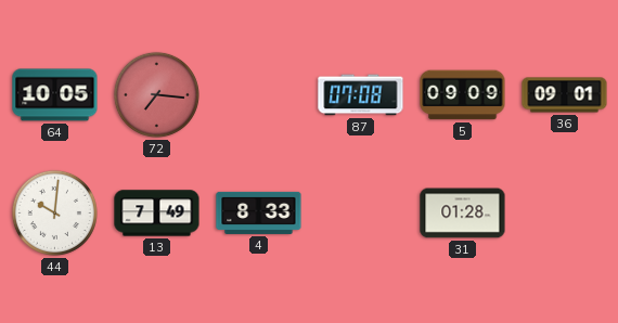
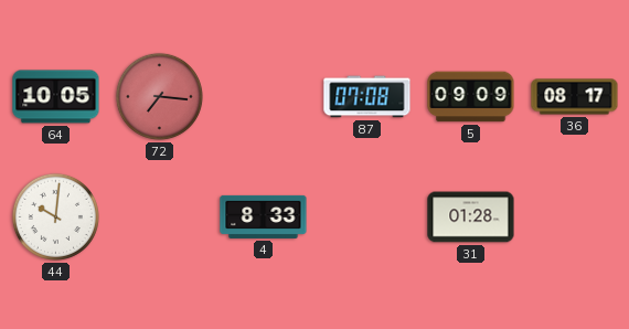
36: 09:01 -> 08:17 (575, 97)
13: 7:49 -> none (157, 214)
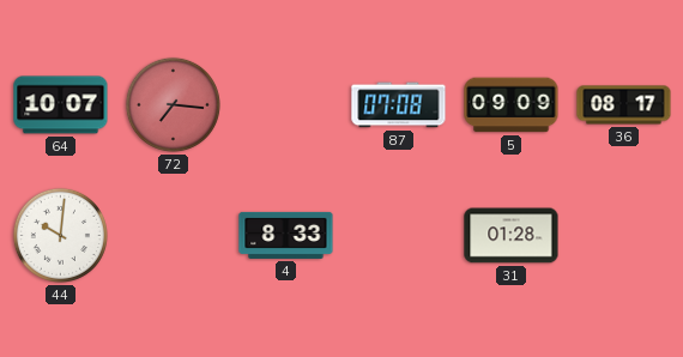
64: 10:05 -> 10:07 (61, 105)
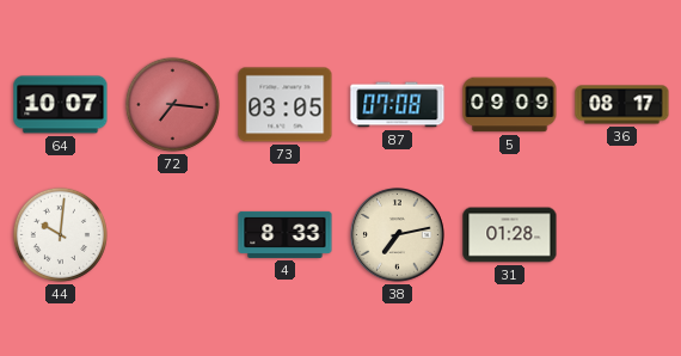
73: none -> 03:05 (286, 105)
38: none -> 7:13 (398, 235)
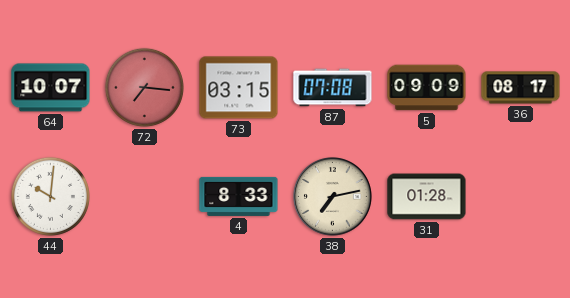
73: 03:05 -> 03:15 (239, 88)
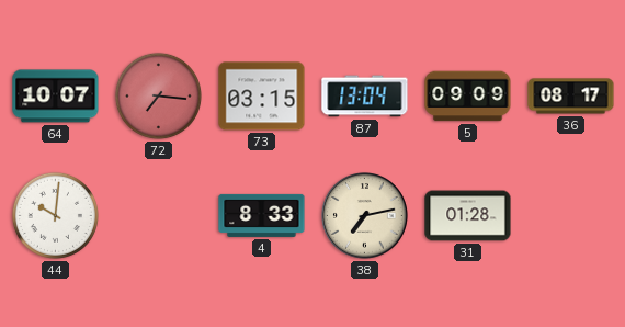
87: 07:08 -> 13:04 (365, 97)
